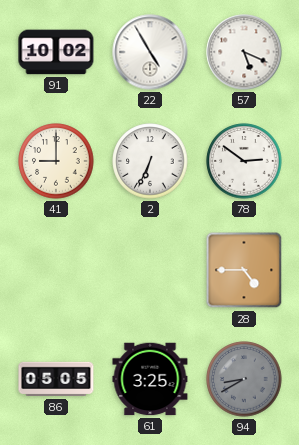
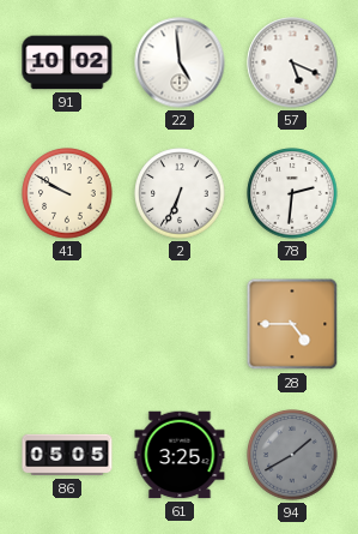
22: 4:55 -> 4:59 (180, 62)
41: 9:00 -> 9:50 (67, 193)
78: 2:51 -> 2:31 (292, 193)
94: 8:40 -> 1:40 (292, 455)
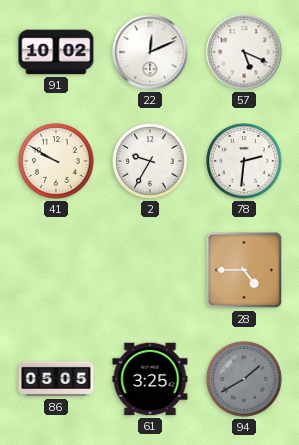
22: 4:59 -> 12:11 (150, 52)
2: 6:34 -> 9:35 (150, 161)
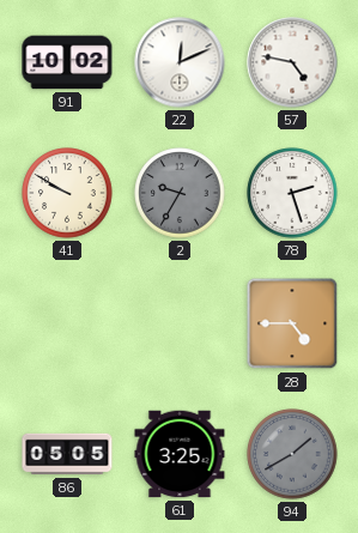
57: 5:19 -> 4:47 (292, 62)
2 dial: white -> grey (180, 193)
78: 2:31 -> 2:27 (292, 193)
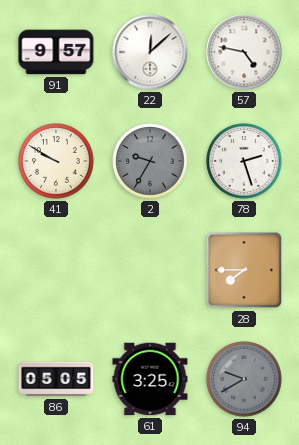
91: 10:02 -> 9:57 (56, 52)
22: 12:11 -> 12:08 (150, 52)
28: 4:45 -> 7:45 (244, 270)
94: 1:40 -> 9:40 (244, 379)
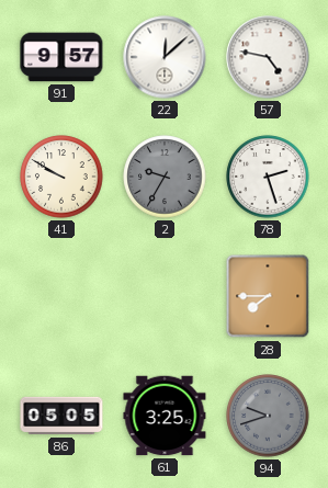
94: 9:40 -> 9:42 (268, 416)
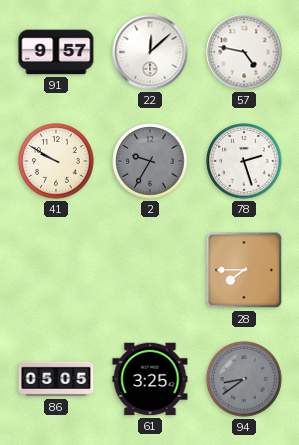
94: 9:42 -> 8:39 (244, 379)
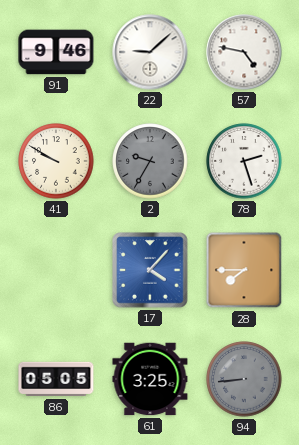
91: 9:57 -> 9:46 (56, 52)
22: 12:08 -> 9:08 (150, 52)
17: none -> 4:07 (150, 270)
94: 8:39 -> 8:44 (244, 379)
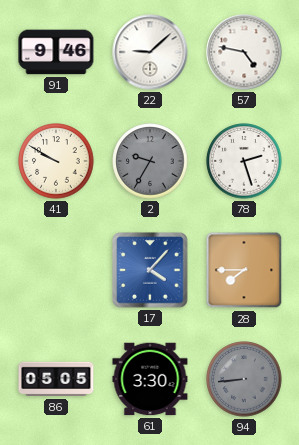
61: 3:25 -> 3:30 (150, 379)
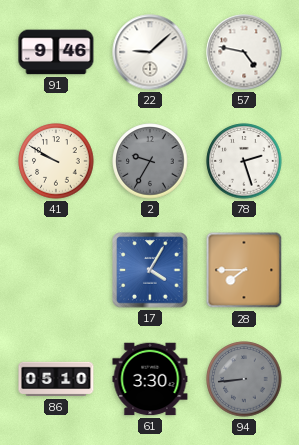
17: 4:07 -> 4:05 (150, 270)
86: 05:05 -> 05:10 (56, 379)
